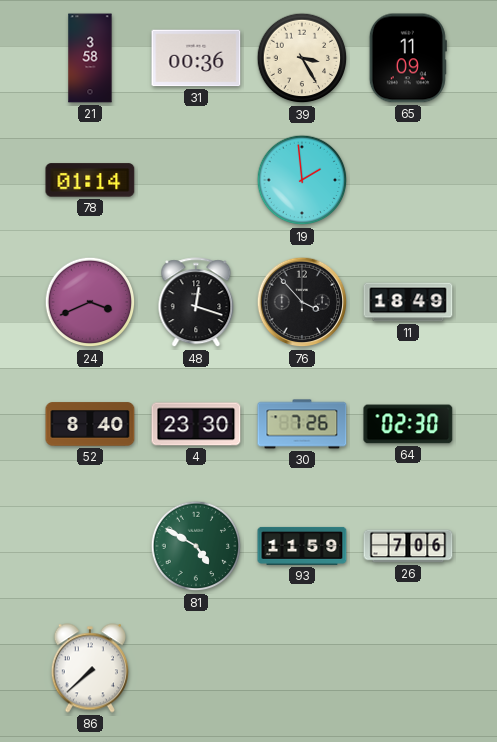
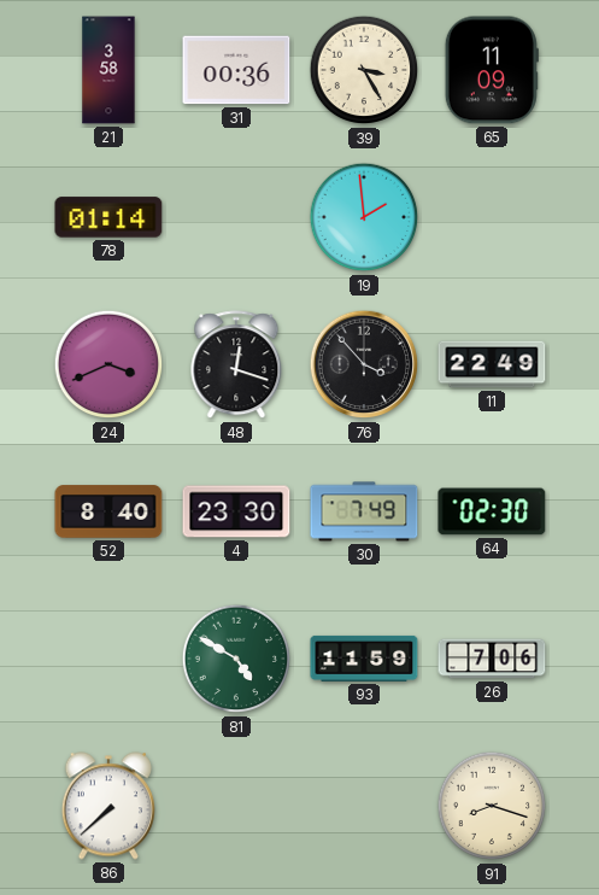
11: 18:49 -> 22:49 (492, 364)
30: 7:26 -> 7:49 (364, 511)
91: none -> 8:18 (492, 806)
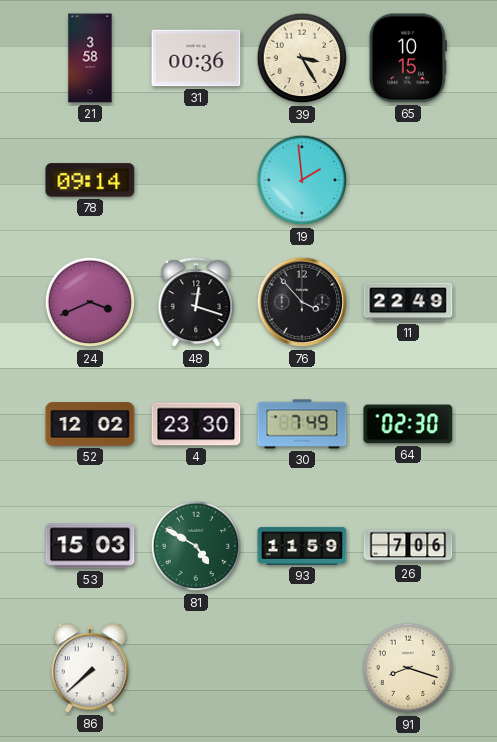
65: 11:09 -> 10:15 (408, 58)
78: 01:14 -> 09:14 (90, 180)
52: 8:40 -> 12:02 (90, 424)
53: none -> 15:03 (90, 546)
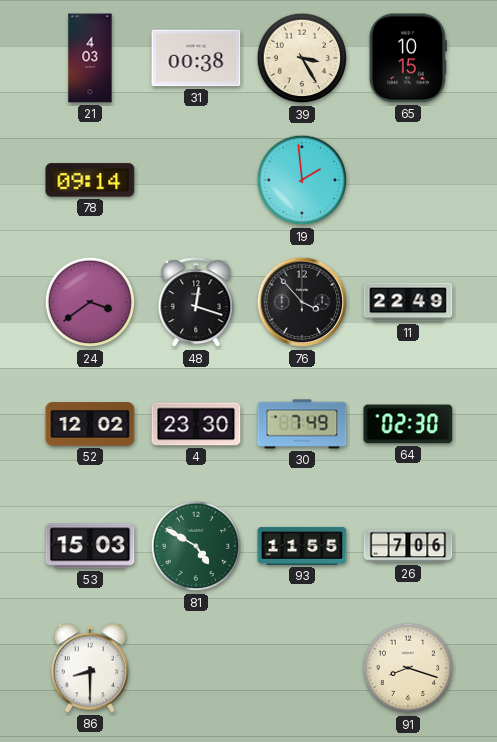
21: 3:58 -> 4:03 (90, 58)
31: 00:36 -> 00:38 (196, 58)
24: 3:41 -> 3:39 (90, 302)
93: 11:59 -> 11:55 (302, 546)
86: 7:38 -> 8:30 (90, 668)
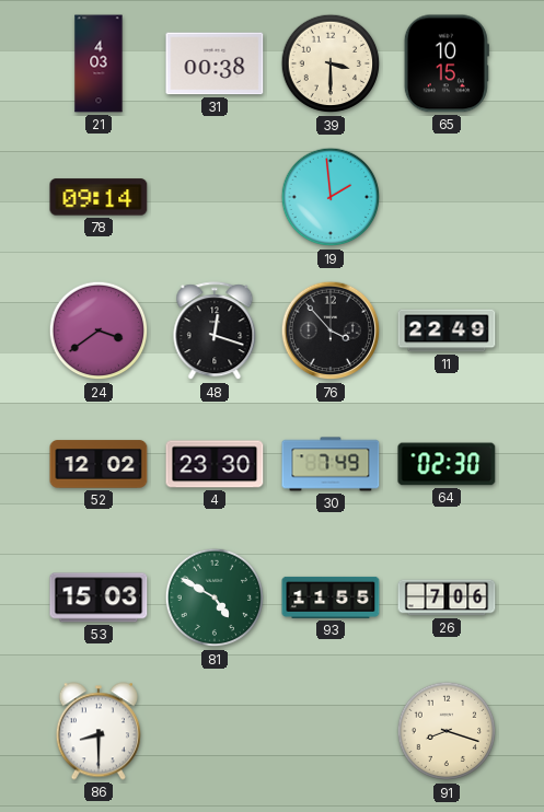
39: 3:25 -> 3:30 (331, 63)
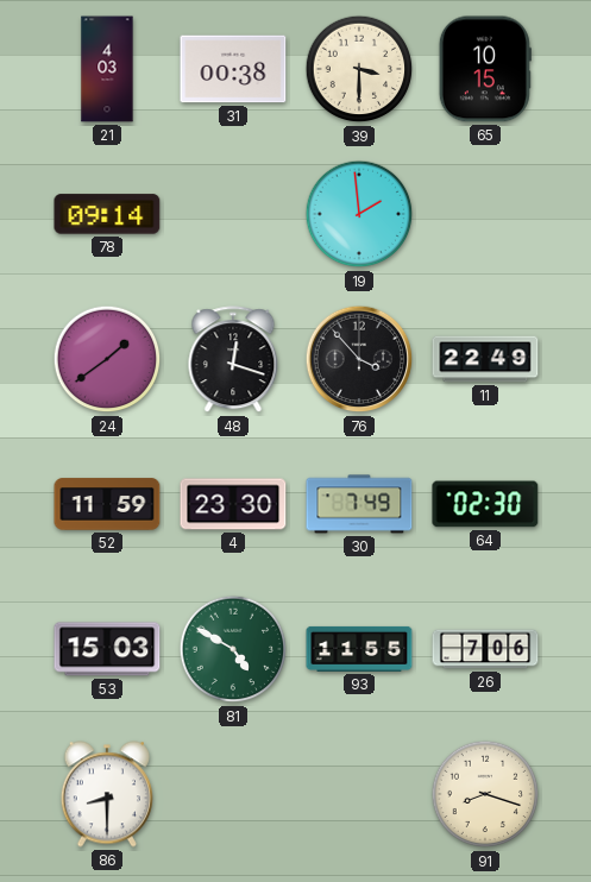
24: 3:39 -> 1:39 (107, 359)
52: 12:02 -> 11:59 (107, 504)
